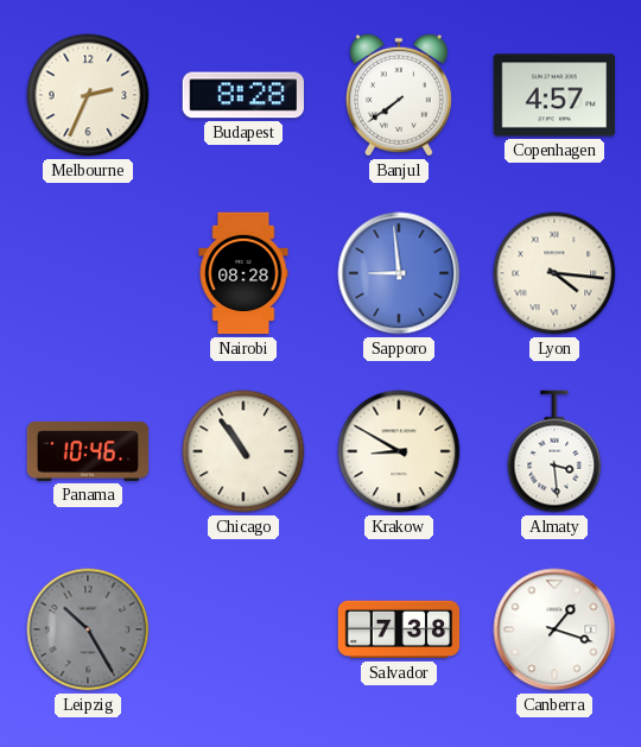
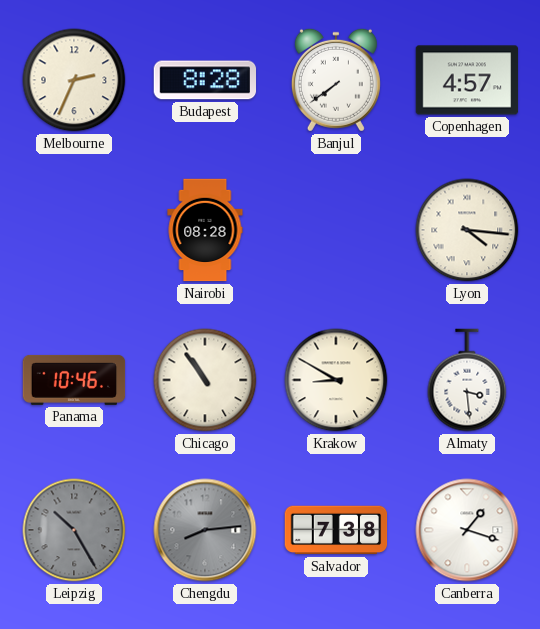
Sapporo: 8:59 -> none (399, 273)
Chengdu: none -> 8:14 (205, 530)
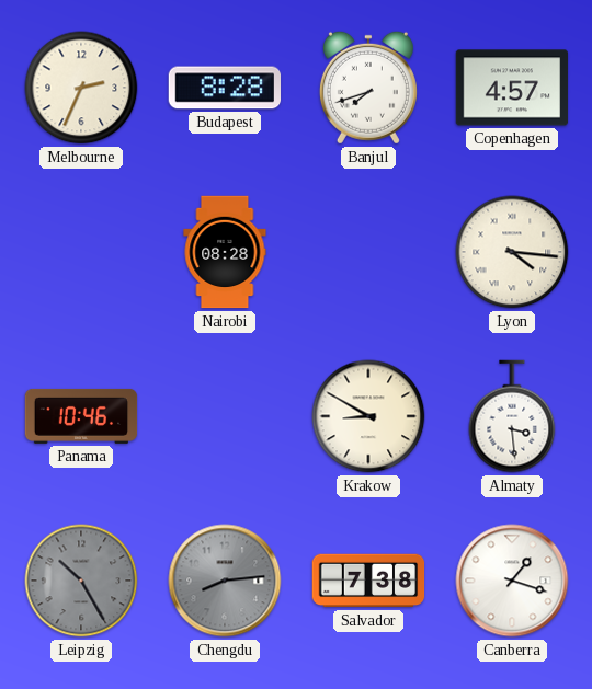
Banjul: 7:39 -> 7:42 (368, 88)
Chicago: 10:54 -> none (205, 380)
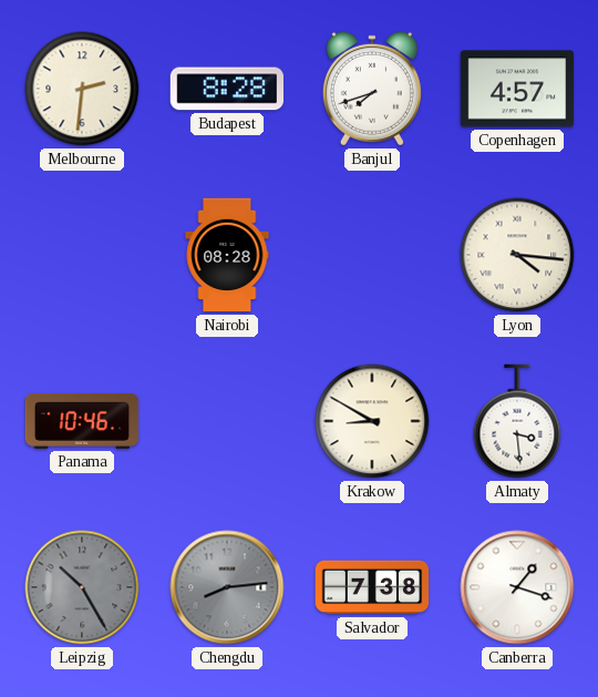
Melbourne: 2:34 -> 2:31 (82, 89)
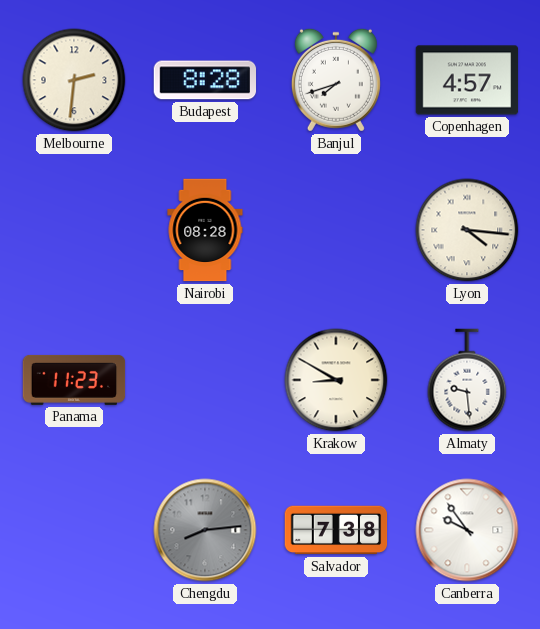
Panama: 10:46 -> 11:23 (74, 380)
Almaty: 3:29 -> 9:29 (467, 380)
Leipzig: 10:25 -> none (82, 587)
Canberra: 1:18 -> 9:54 (467, 530)
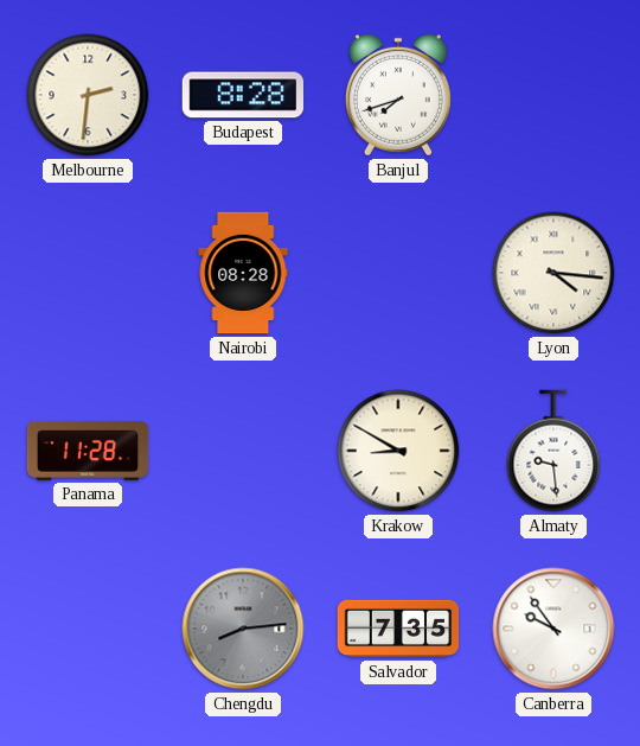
Copenhagen: 4:57 -> none (467, 80)
Panama: 11:23 -> 11:28 (88, 451)
Salvador: 7:38 -> 7:35 (398, 629)
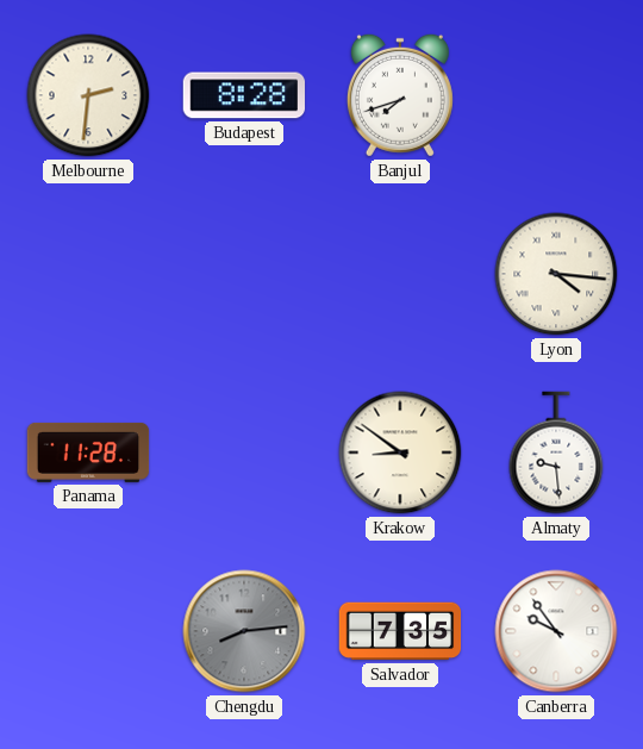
Nairobi: 08:28 -> none (243, 273)
Krakow: 8:50 -> 8:51 (400, 452)
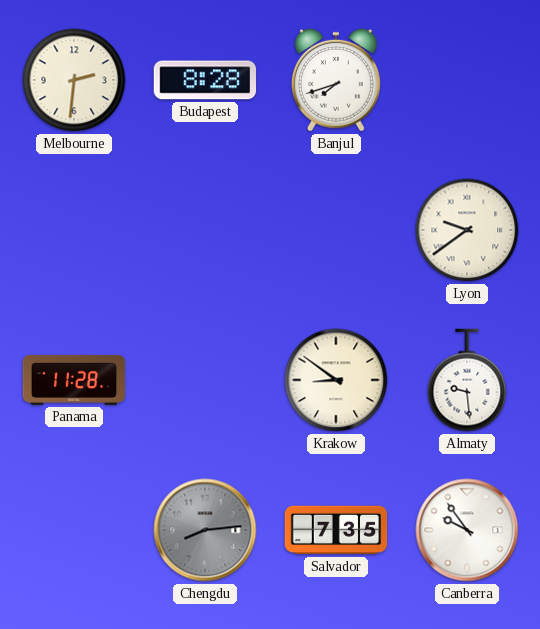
Lyon: 4:16 -> 9:39 (467, 230)
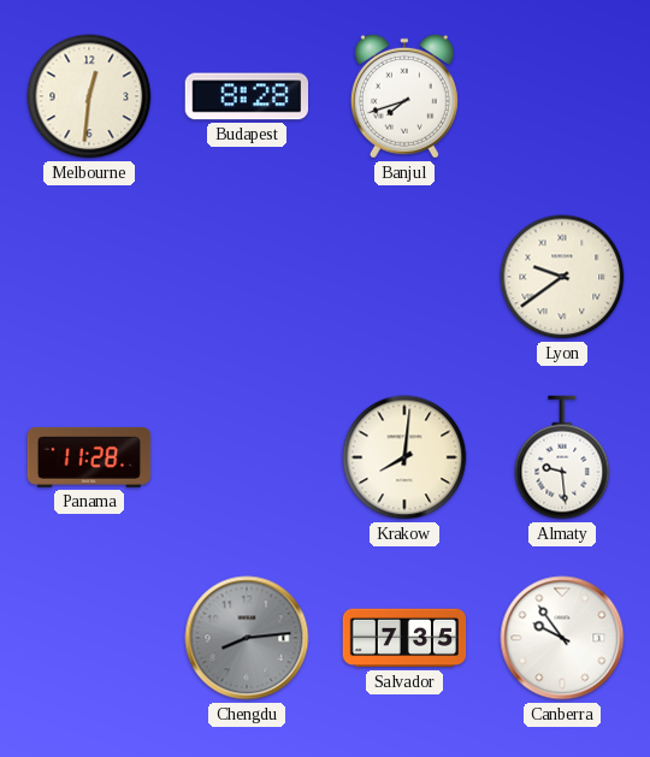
Melbourne: 2:31 -> 12:31 (89, 96)
Krakow: 8:51 -> 8:01 (404, 457)
